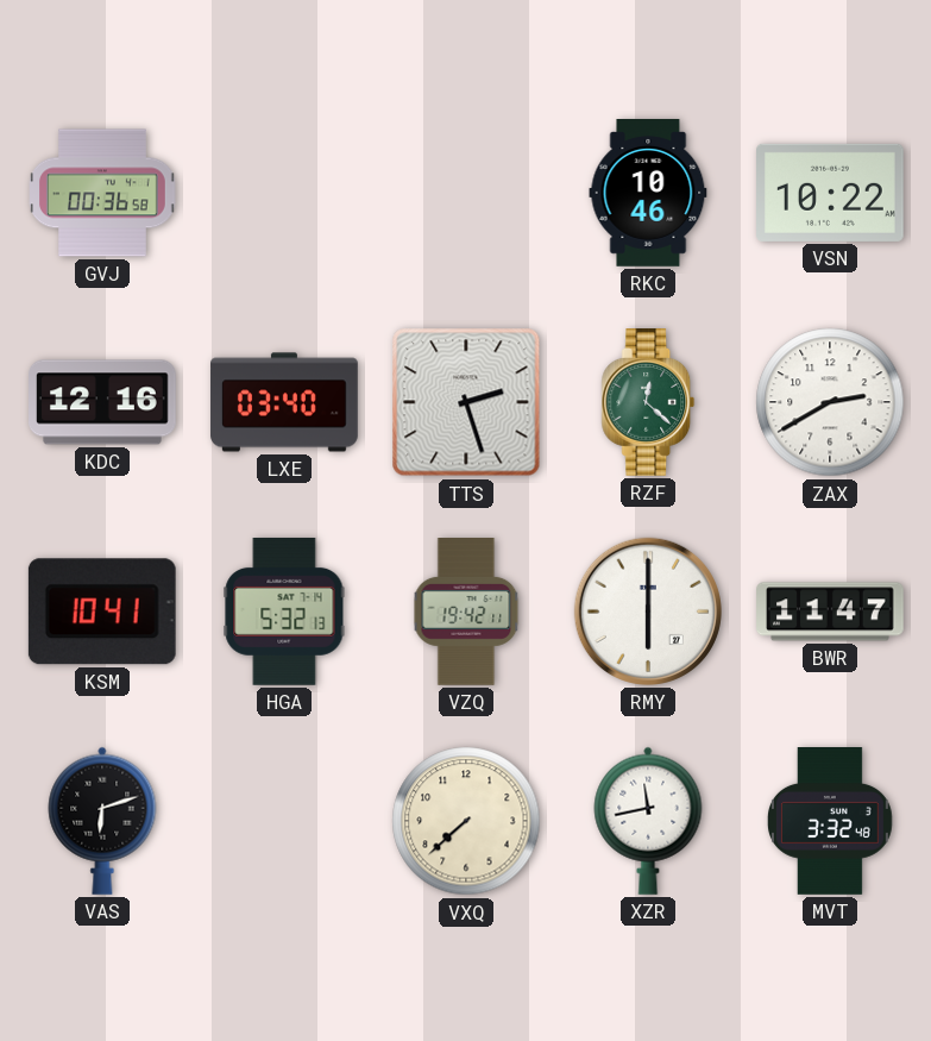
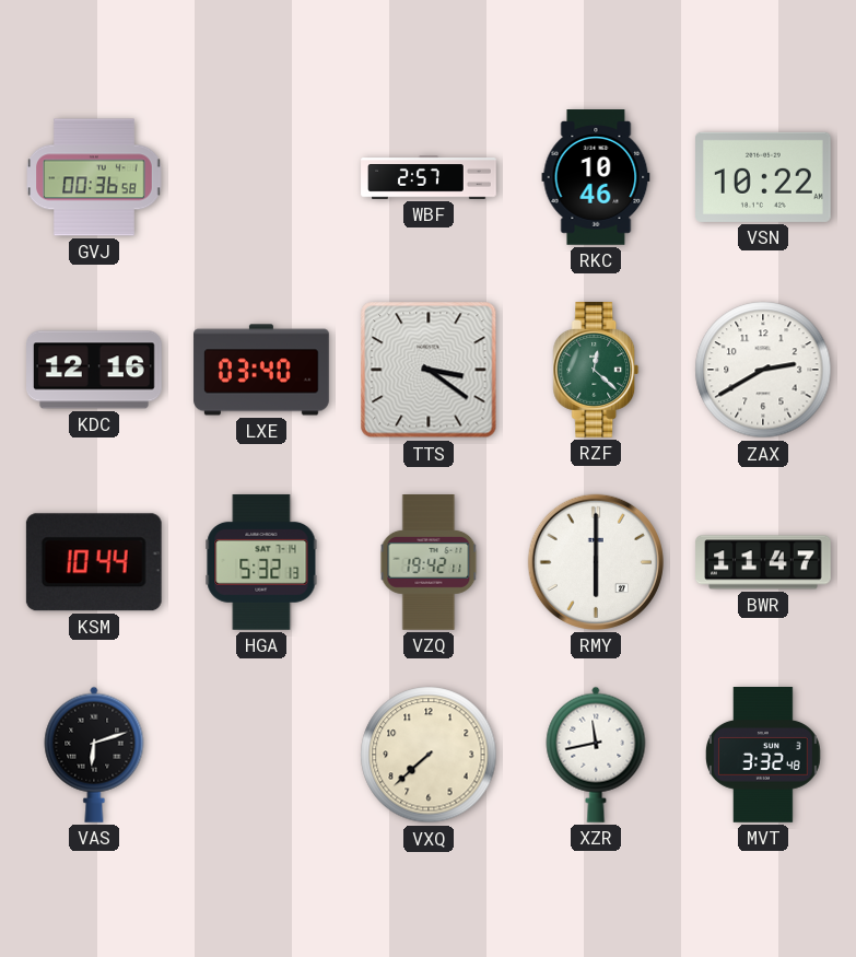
WBF: none -> 2:57 (429, 177)
TTS: 2:27 -> 3:21 (429, 370)
KSM: 10:41 -> 10:44 (94, 562)
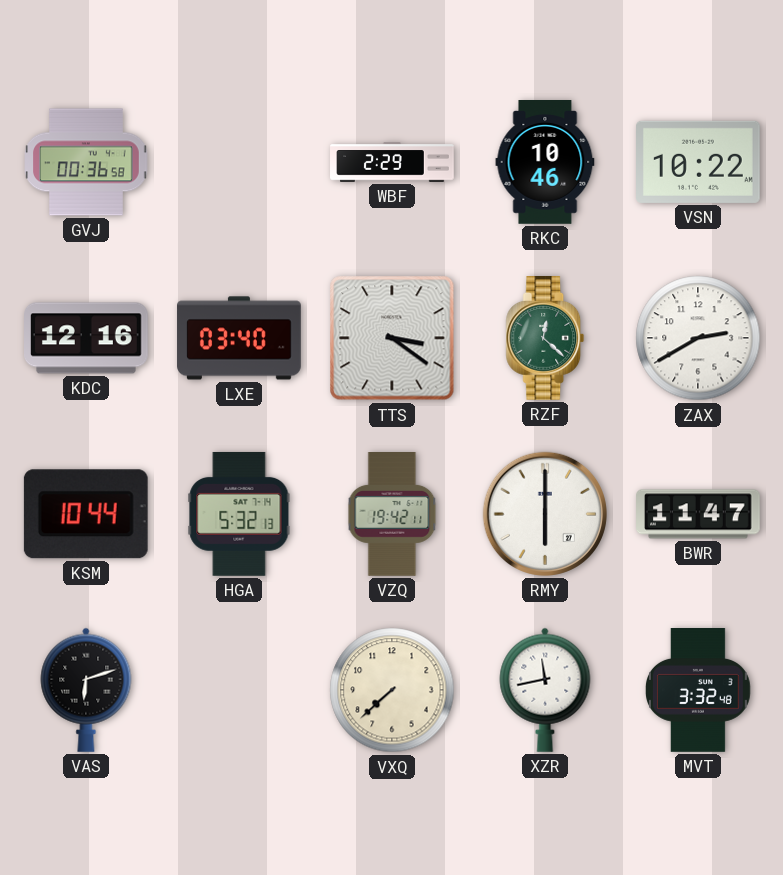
WBF: 2:57 -> 2:29 (392, 162)
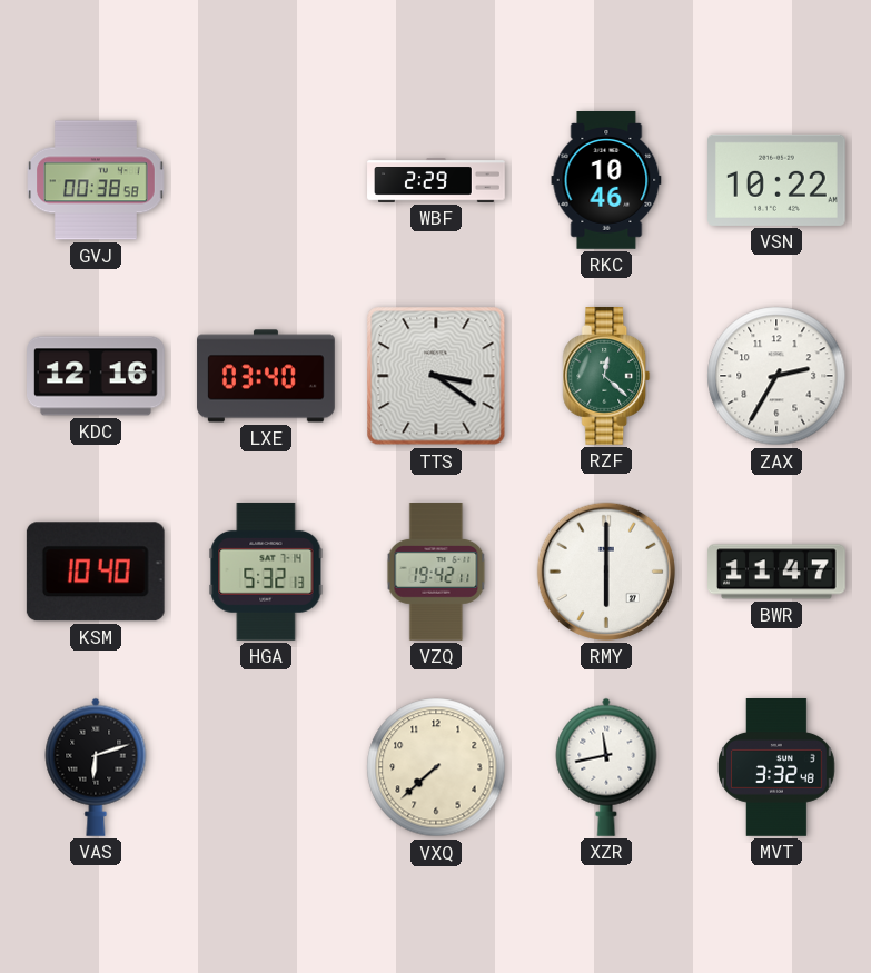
GVJ: 00:36 -> 00:38 (96, 180)
ZAX: 2:40 -> 2:35 (776, 376)
KSM: 10:44 -> 10:40 (96, 572)
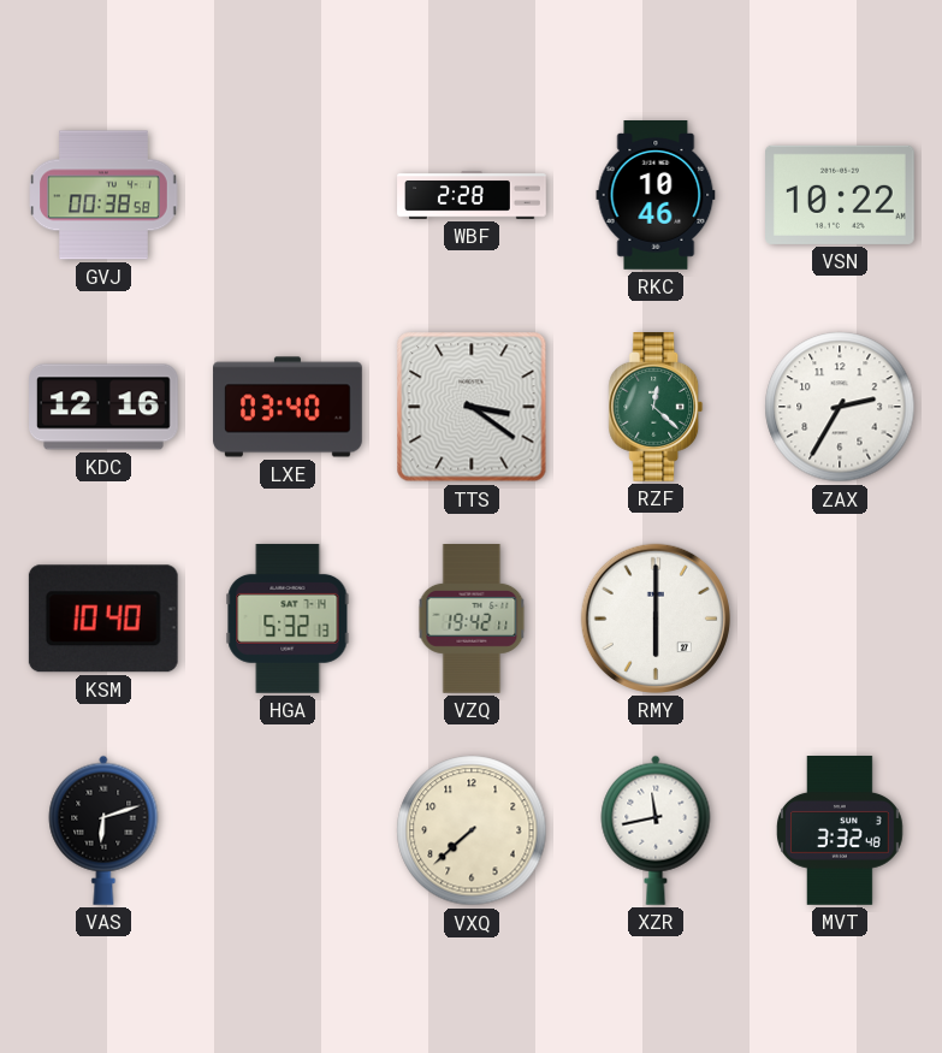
WBF: 2:29 -> 2:28 (472, 195)
BWR: 11:47 -> none (776, 572)
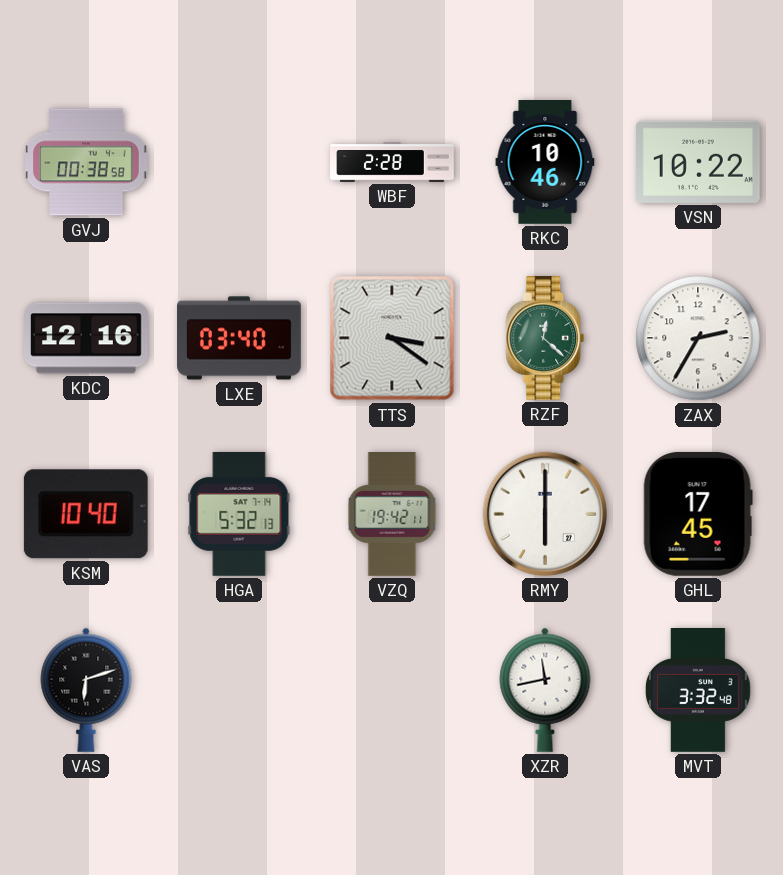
GHL: none -> 17:45 (698, 514)
VXQ: 7:38 -> none (472, 830)
